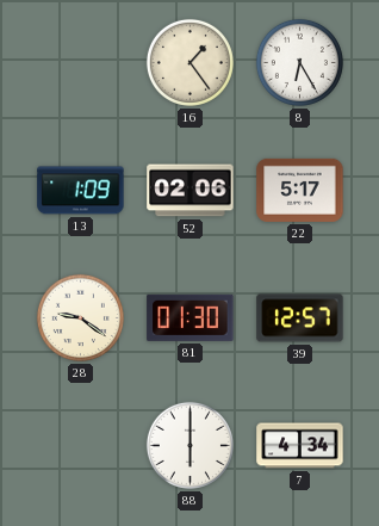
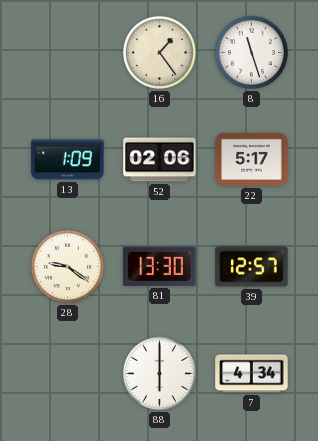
8: 6:25 -> 11:27 (251, 52)
81: 01:30 -> 13:30 (160, 266)
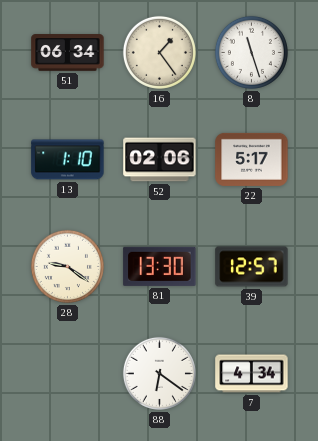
51: none -> 06:34 (68, 53)
13: 1:09 -> 1:10 (68, 160)
88: 6:00 -> 6:21 (159, 373)
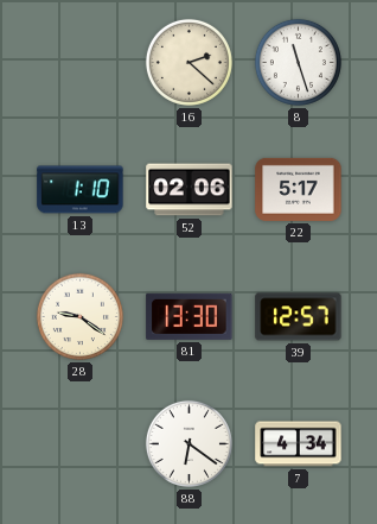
51: 06:34 -> none (68, 53)
16: 1:24 -> 2:22 (188, 62)
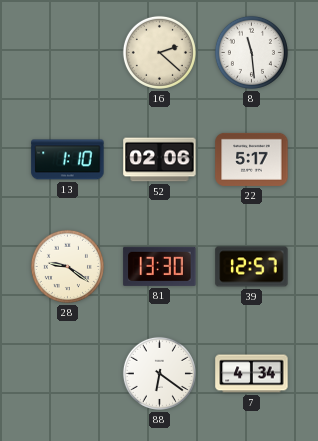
8: 11:27 -> 11:29 (251, 52)
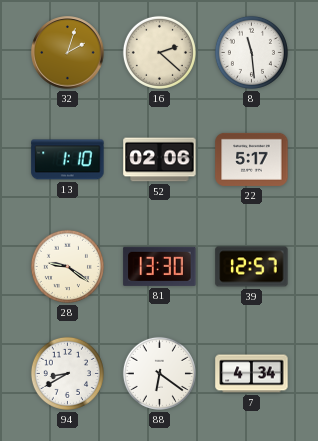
32: none -> 2:03 (68, 53)
94: none -> 8:40 (67, 373)
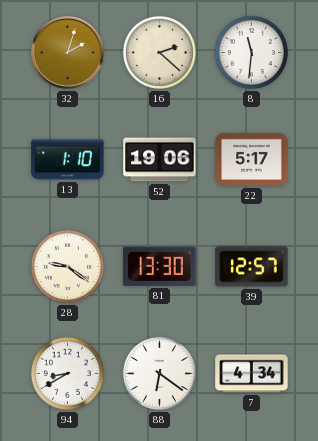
8: 11:29 -> 11:31 (251, 52)
52: 02:06 -> 19:06 (160, 160)
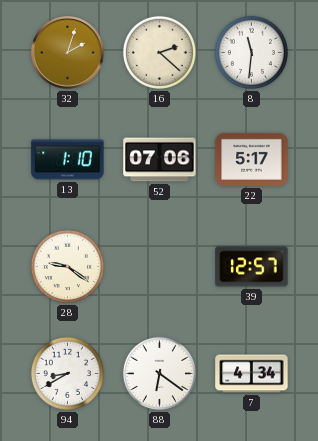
52: 19:06 -> 07:06 (160, 160)
81: 13:30 -> none (160, 266)
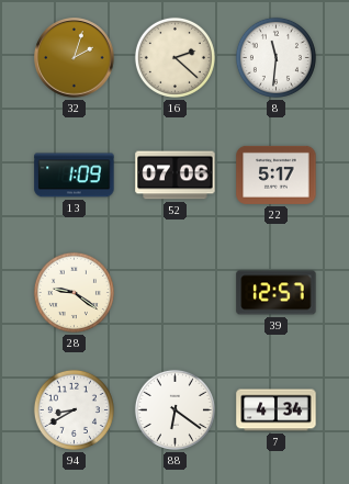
13: 1:10 -> 1:09 (75, 176)
